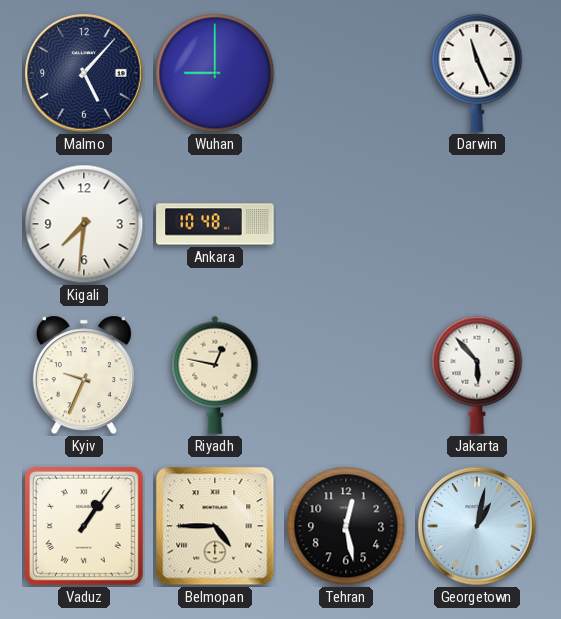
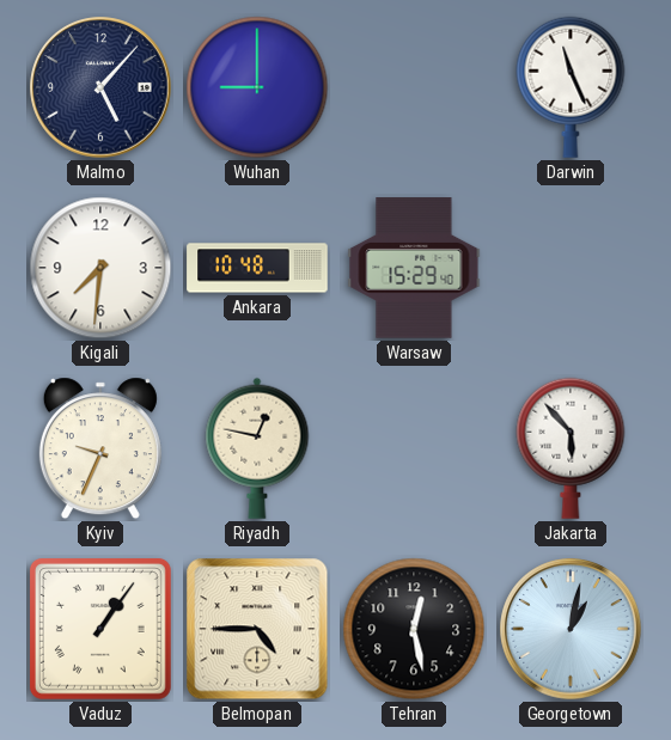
Warsaw: none -> 15:29 (414, 268)
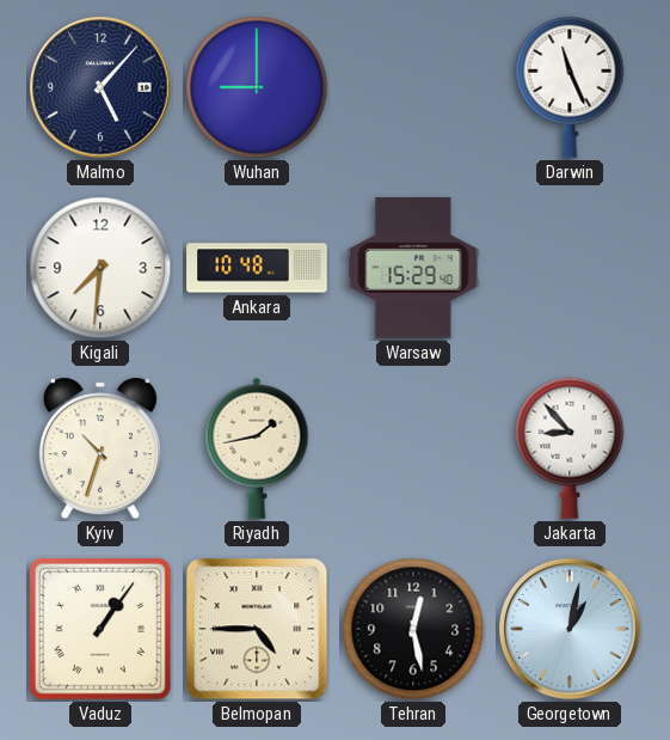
Kyiv: 9:34 -> 10:33 (100, 448)
Riyadh: 12:47 -> 1:43 (257, 448)
Jakarta: 5:53 -> 8:53 (570, 448)
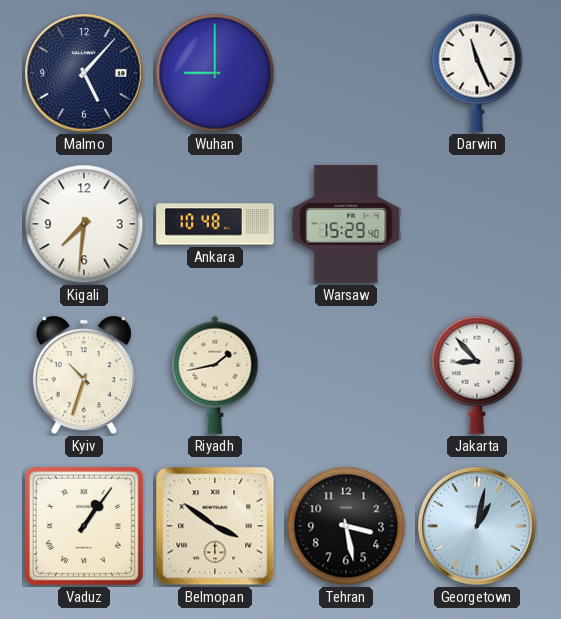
Belmopan: 4:45 -> 3:51 (215, 526)
Tehran: 12:28 -> 3:28 (346, 526)
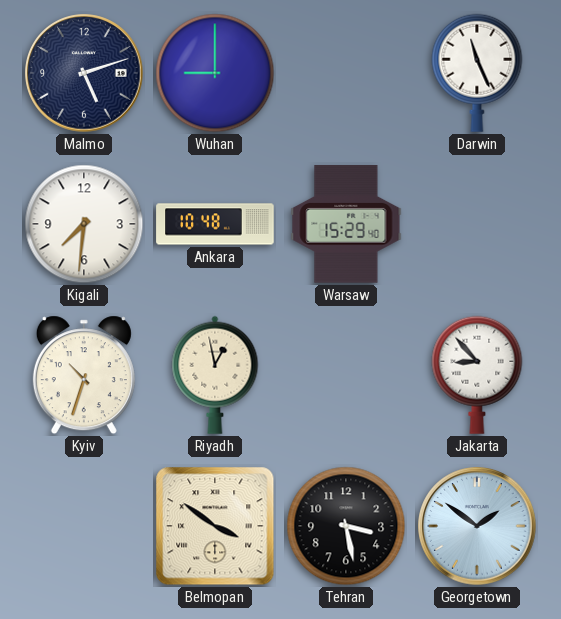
Malmo: 5:07 -> 5:12 (84, 73)
Riyadh: 1:43 -> 12:58 (215, 375)
Vaduz: 1:06 -> none (84, 526)
Georgetown: 1:02 -> 1:51 (477, 526)
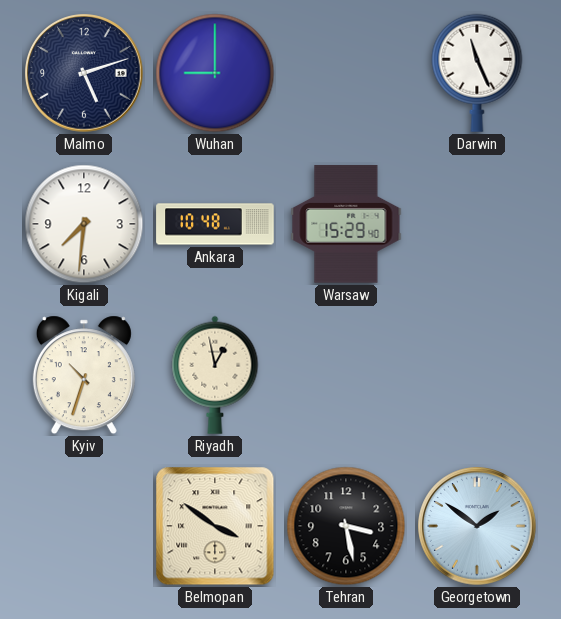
Jakarta: 8:53 -> none (477, 375)
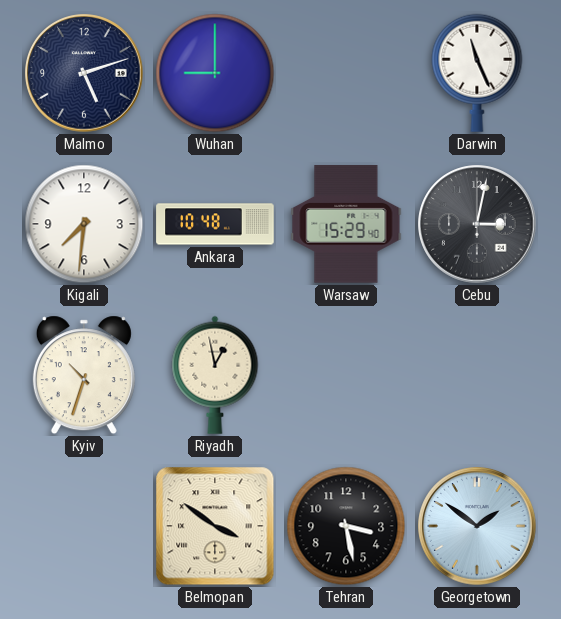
Cebu: none -> 3:02 (477, 224)
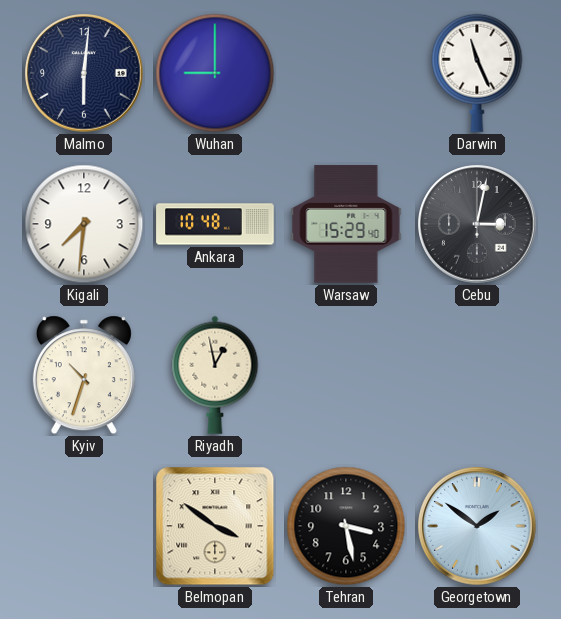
Malmo: 5:12 -> 6:01 (84, 73)
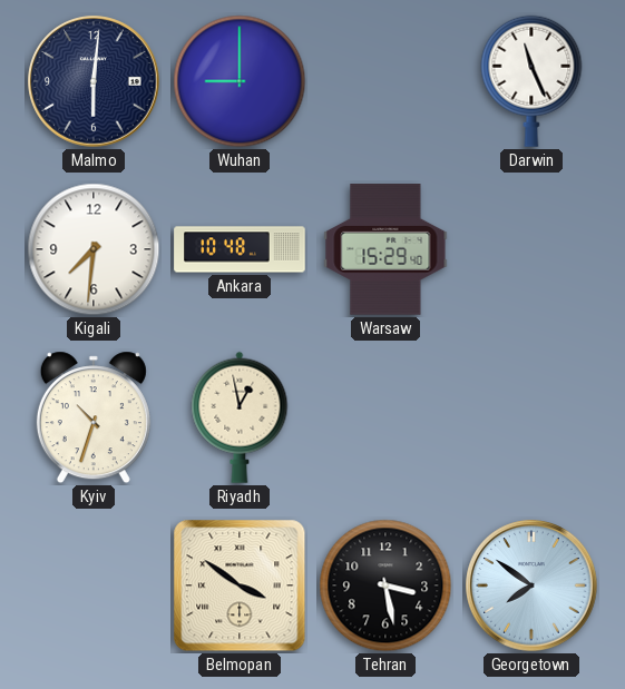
Cebu: 3:02 -> none (477, 224)
Georgetown: 1:51 -> 7:51 (531, 585)
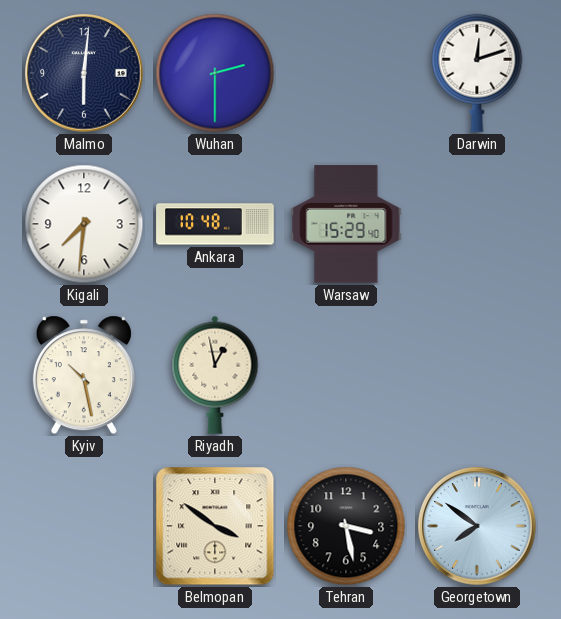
Wuhan: 9:00 -> 2:30 (215, 73)
Darwin: 11:26 -> 12:12 (477, 73)
Kyiv: 10:33 -> 10:28 (84, 375)
